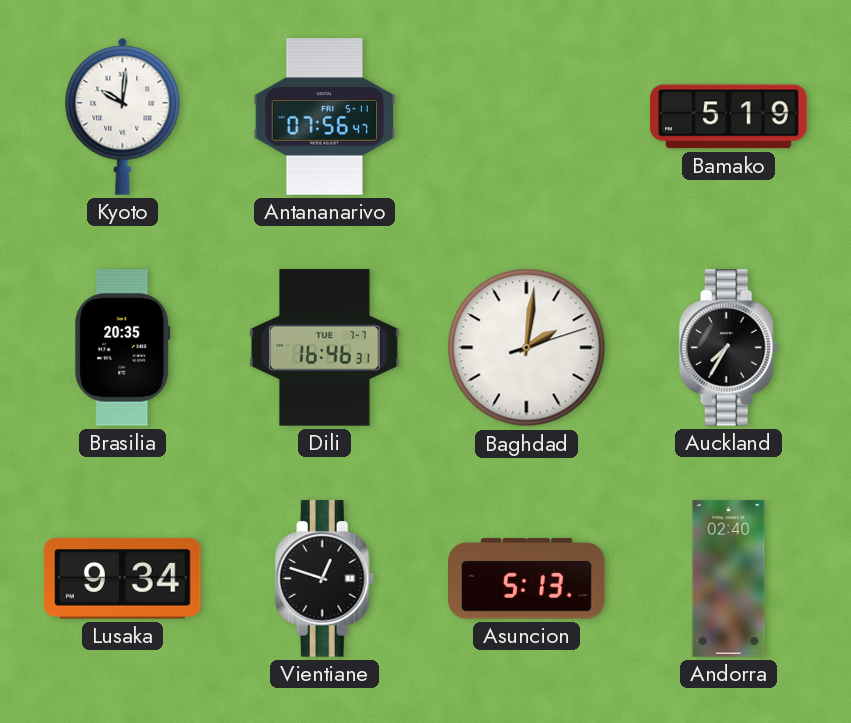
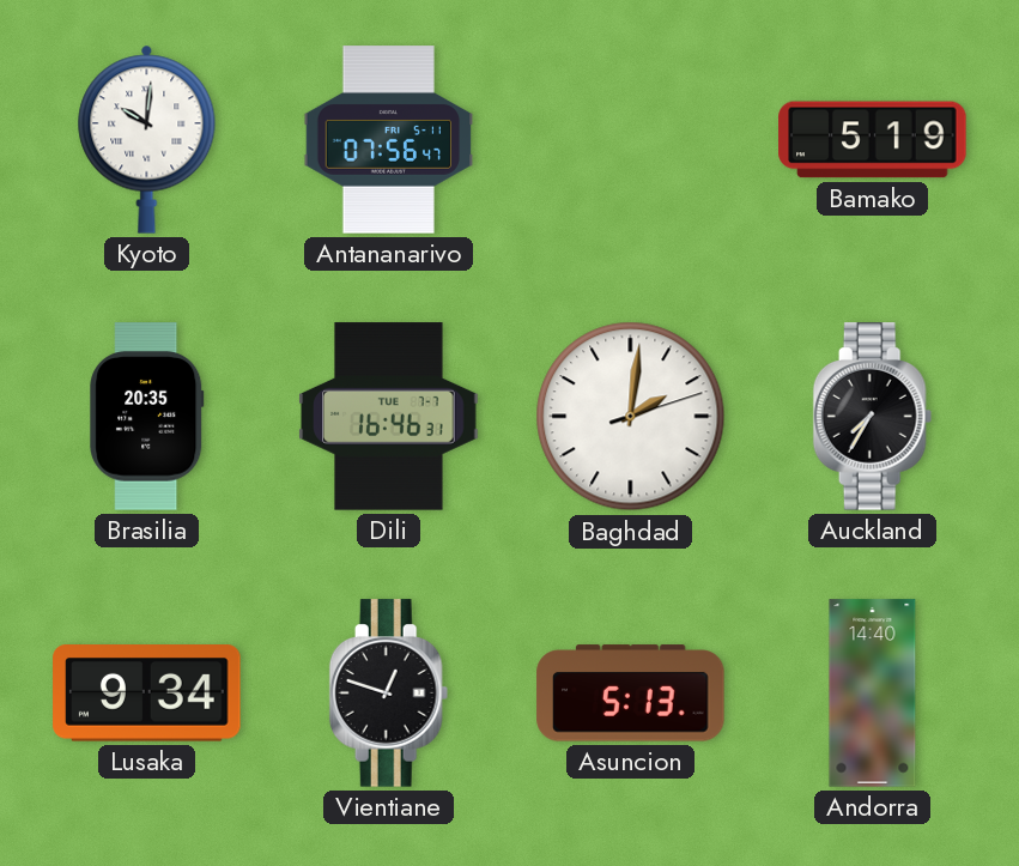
Andorra: 02:40 -> 14:40 (873, 694)
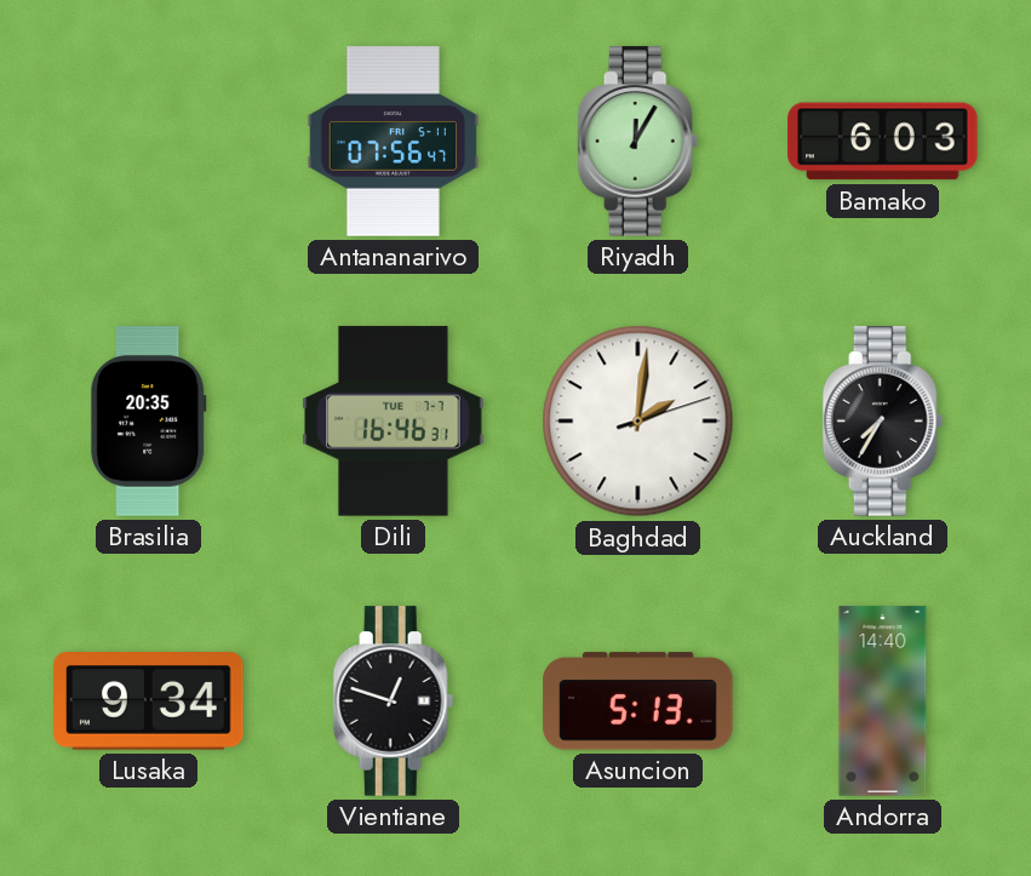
Kyoto: 10:01 -> none (147, 139)
Riyadh: none -> 12:05 (638, 142)
Bamako: 5:19 -> 6:03 (883, 142)
